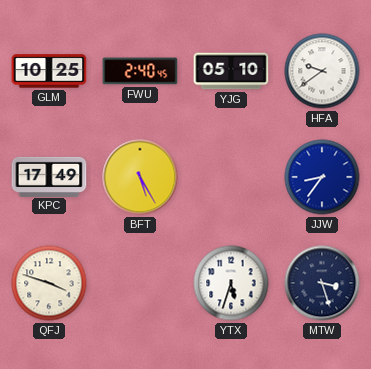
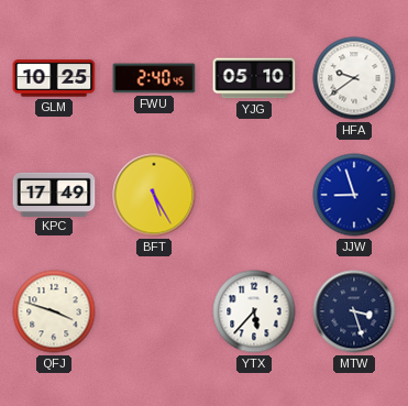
JJW: 8:36 -> 8:57 (354, 195)
YTX: 5:33 -> 5:37 (254, 311)
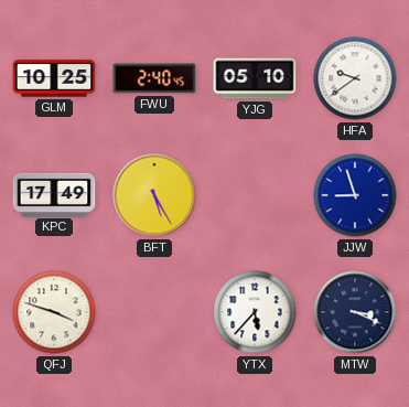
MTW: 3:27 -> 3:19 (355, 312)
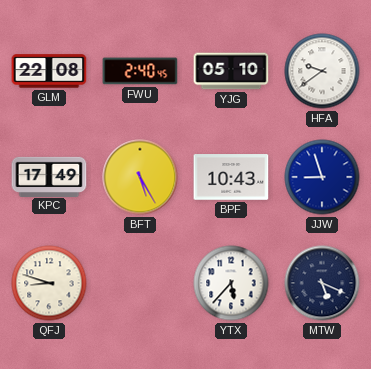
GLM: 10:25 -> 22:08 (49, 71)
BPF: none -> 10:43 (231, 177)
QFJ: 3:48 -> 8:48 (49, 283)
MTW: 3:19 -> 5:19 (322, 283)
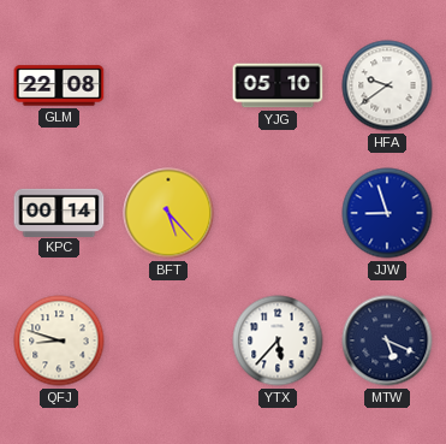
FWU: 2:40 -> none (140, 71)
KPC: 17:49 -> 00:14 (59, 212)
BFT: 5:25 -> 5:23 (168, 213)
BPF: 10:43 -> none (231, 177)
